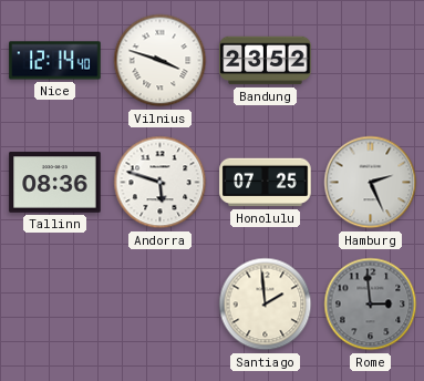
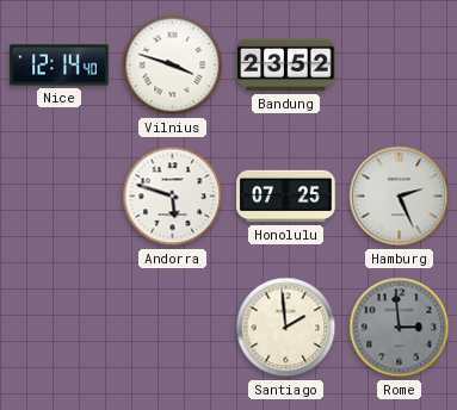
Tallinn: 08:36 -> none (55, 183)
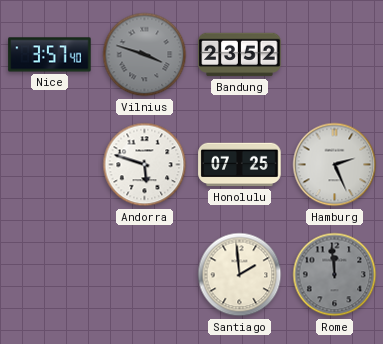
Nice: 12:14 -> 3:57 (50, 55)
Vilnius dial: white -> grey (145, 55)
Rome: 2:59 -> 11:59 (335, 275)
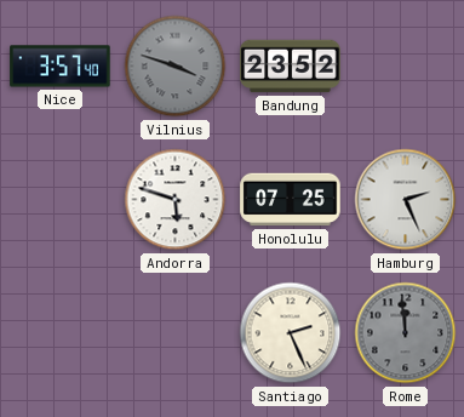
Santiago: 1:59 -> 2:26 (291, 333)
